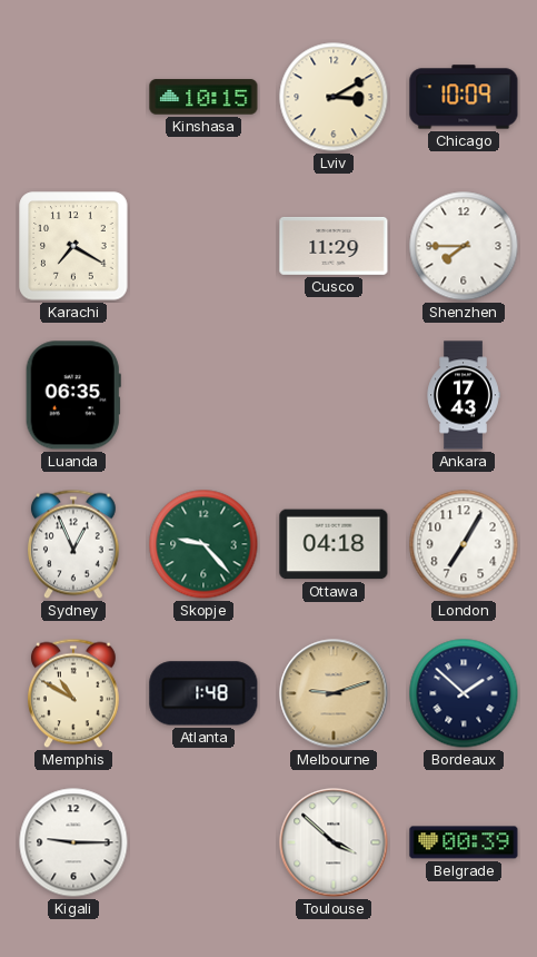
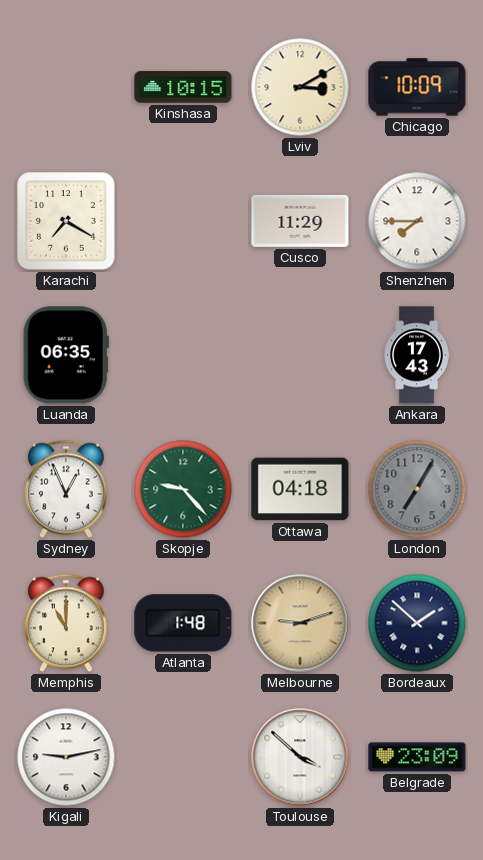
London dial: white -> grey (417, 489)
Memphis: 10:50 -> 11:00 (66, 623)
Kigali: 9:15 -> 9:13 (66, 757)
Belgrade: 00:39 -> 23:09 (417, 757)
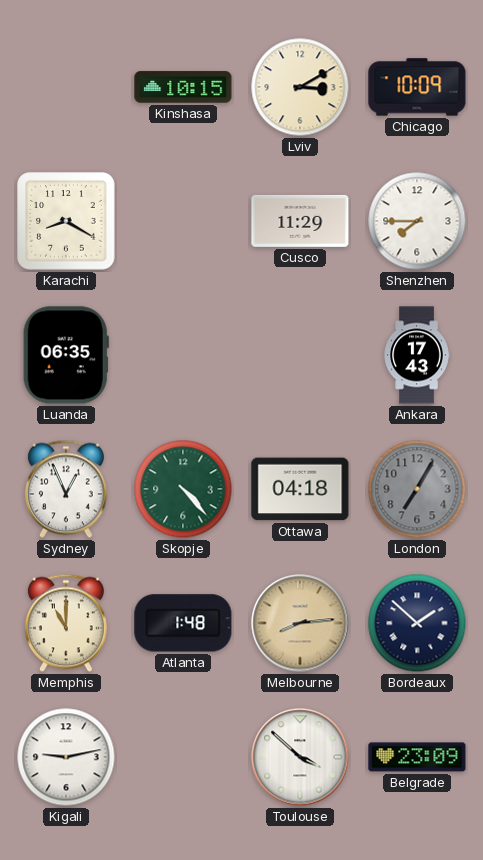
Karachi: 7:20 -> 8:20 (66, 221)
Skopje: 9:23 -> 4:23 (183, 489)
Melbourne: 9:12 -> 8:14 (300, 623)
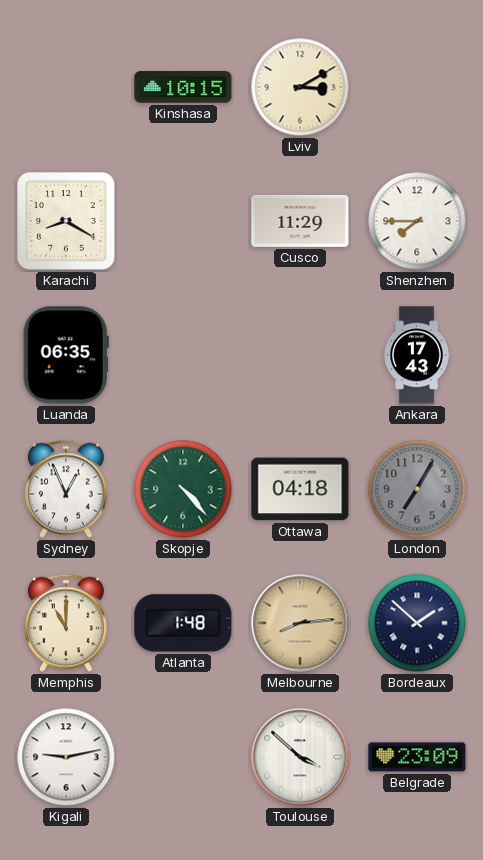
Chicago: 10:09 -> none (417, 87)
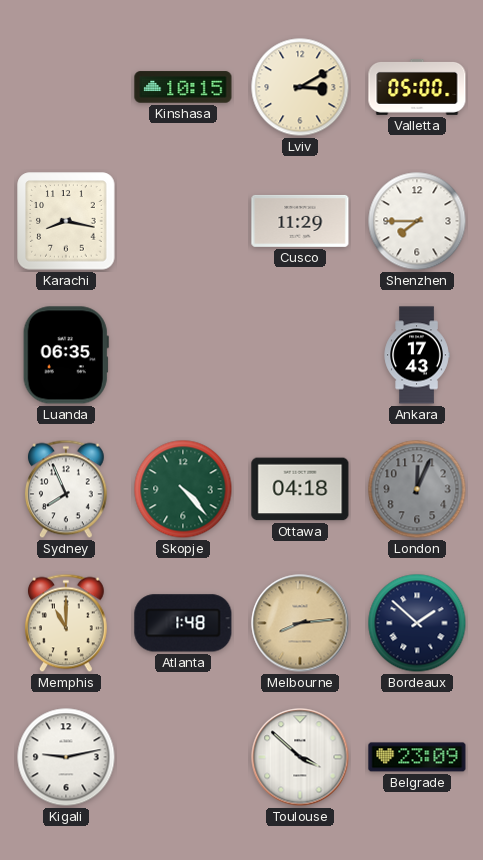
Valletta: none -> 05:00 (417, 87)
Karachi: 8:20 -> 8:17 (66, 221)
Sydney: 12:56 -> 7:56 (66, 489)
London: 7:05 -> 12:04 (417, 489)
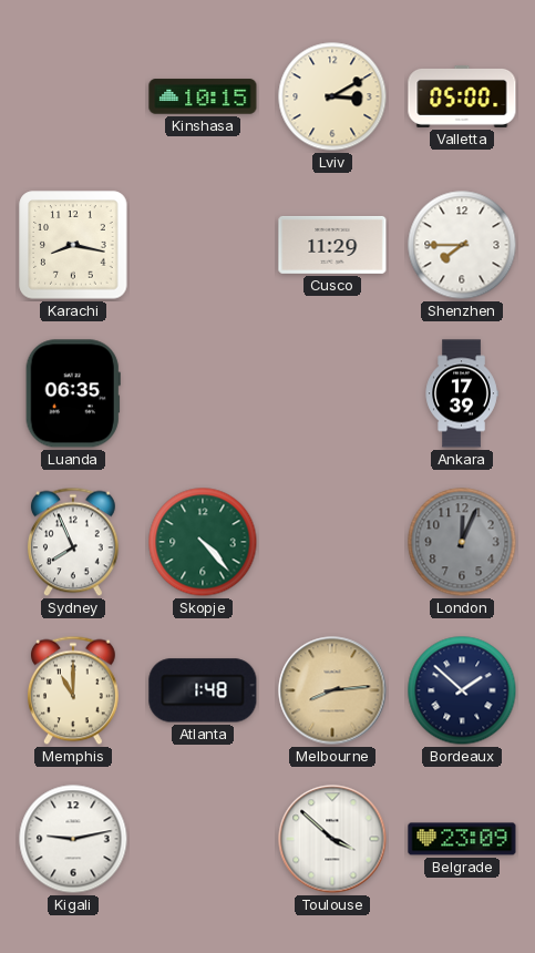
Ankara: 17:43 -> 17:39 (462, 393)
Ottawa: 04:18 -> none (300, 489)
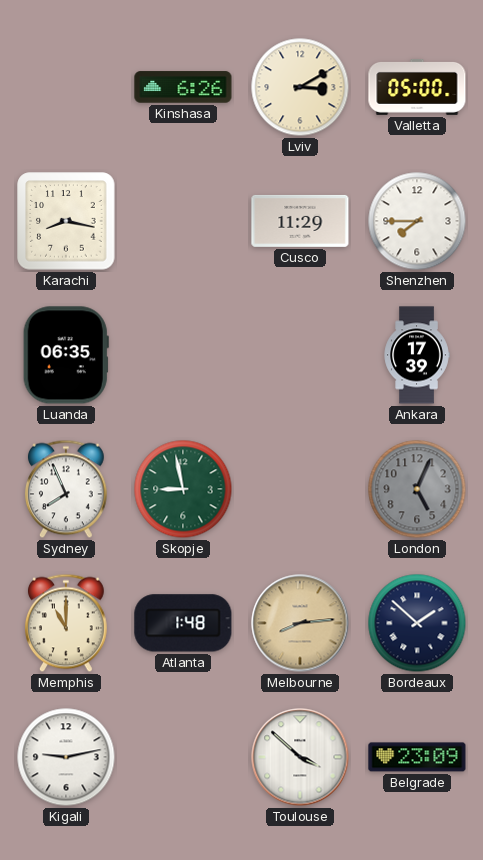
Kinshasa: 10:15 -> 6:26 (183, 87)
Skopje: 4:23 -> 8:58 (183, 489)
London: 12:04 -> 5:04 (417, 489)
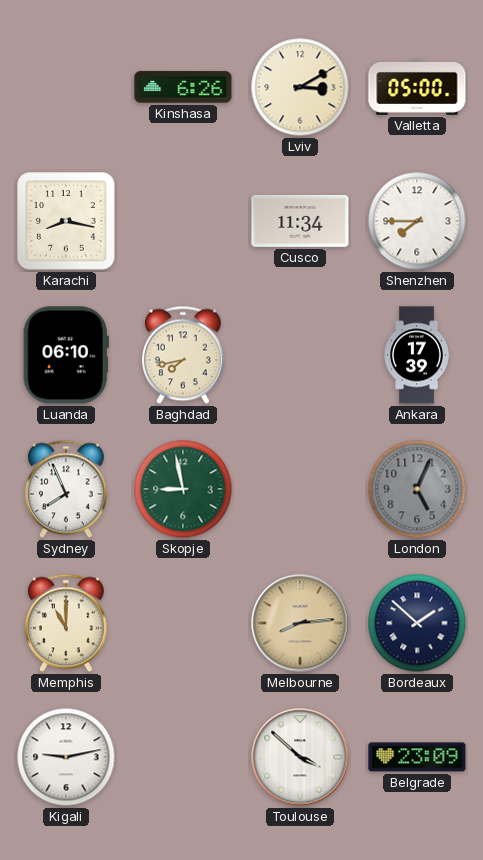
Cusco: 11:29 -> 11:34 (300, 221)
Luanda: 06:35 -> 06:10 (66, 355)
Baghdad: none -> 7:43 (183, 355)
Atlanta: 1:48 -> none (183, 623)
